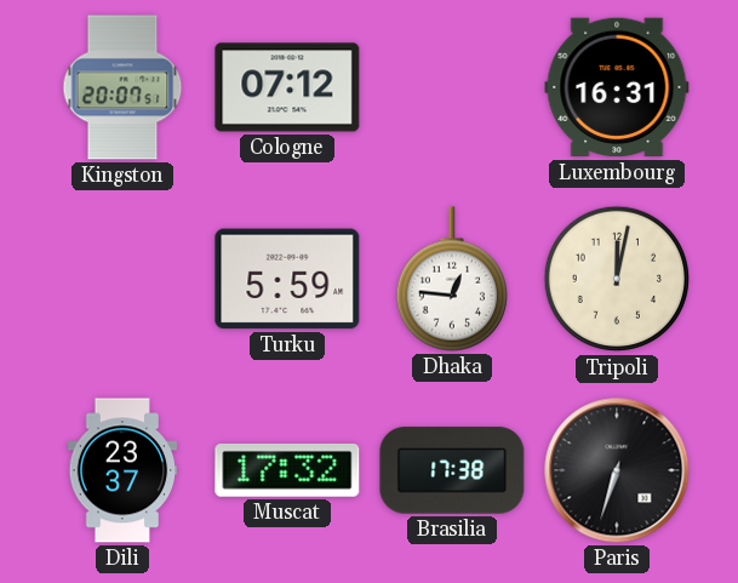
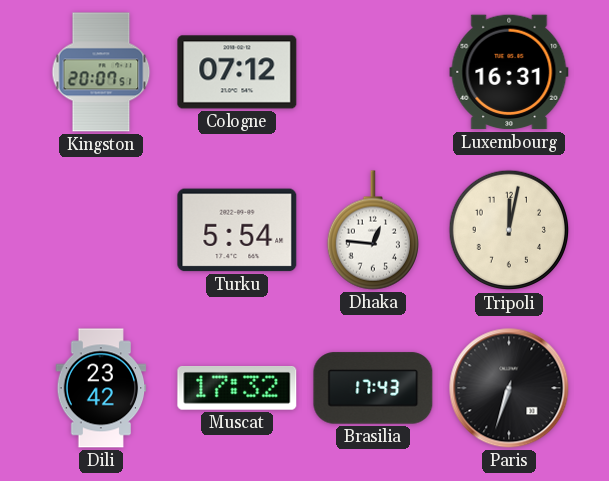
Turku: 5:59 -> 5:54 (237, 230)
Dili: 23:37 -> 23:42 (101, 388)
Brasilia: 17:38 -> 17:43 (373, 388)
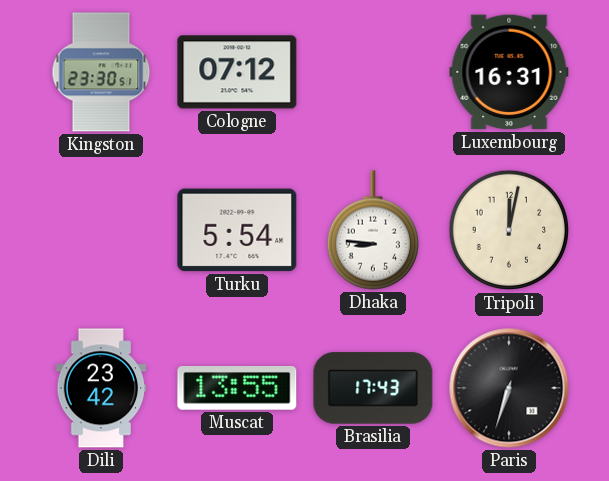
Kingston: 20:07 -> 23:30 (101, 72)
Dhaka: 12:46 -> 8:46 (373, 230)
Muscat: 17:32 -> 13:55 (237, 389)
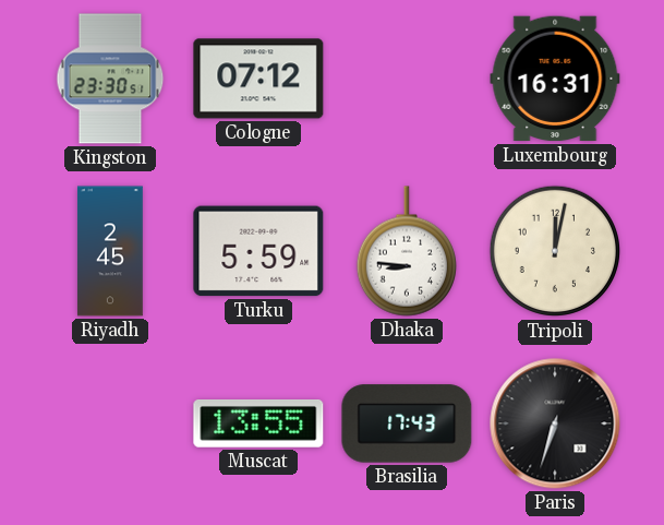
Riyadh: none -> 2:45 (110, 251)
Turku: 5:54 -> 5:59 (258, 251)
Dili: 23:42 -> none (101, 388)
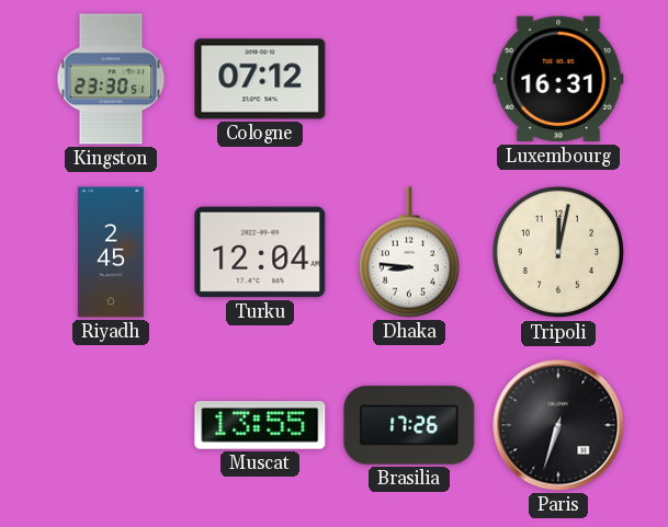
Turku: 5:59 -> 12:04 (260, 252)
Brasilia: 17:43 -> 17:26 (409, 425)
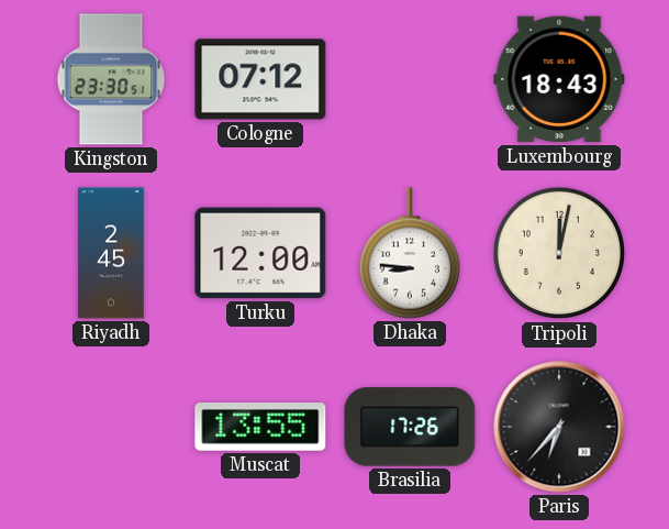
Luxembourg: 16:31 -> 18:43 (559, 79)
Turku: 12:04 -> 12:00 (260, 253)
Paris: 6:33 -> 6:37 (559, 427)
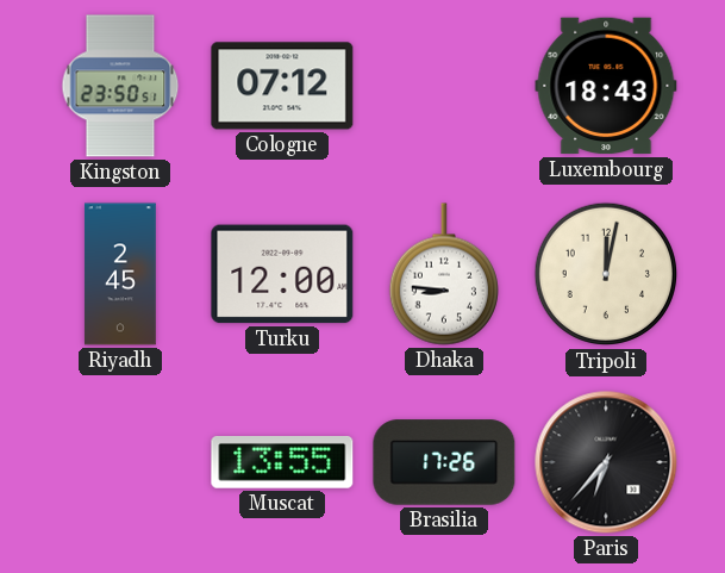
Kingston: 23:30 -> 23:50 (120, 86)
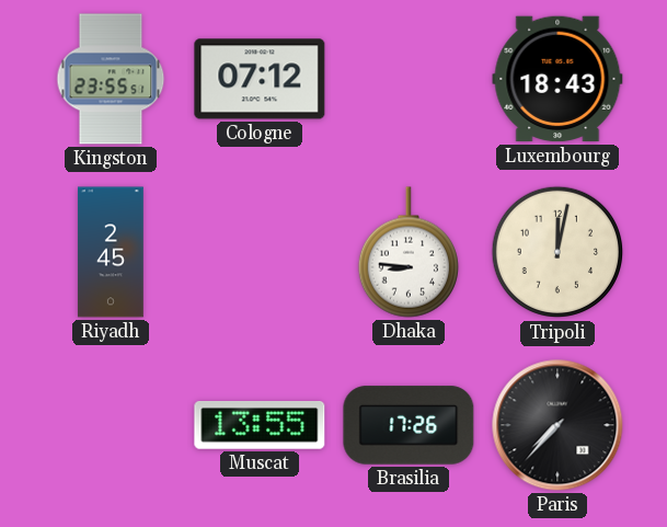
Kingston: 23:50 -> 23:55 (111, 79)
Turku: 12:00 -> none (282, 274)
Paris: 6:37 -> 7:37 (557, 425)
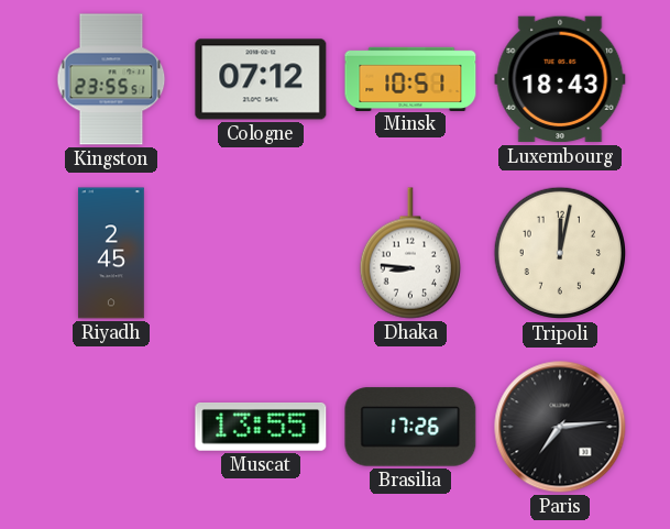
Minsk: none -> 10:51 (410, 78)
Paris: 7:37 -> 7:14 (560, 427)
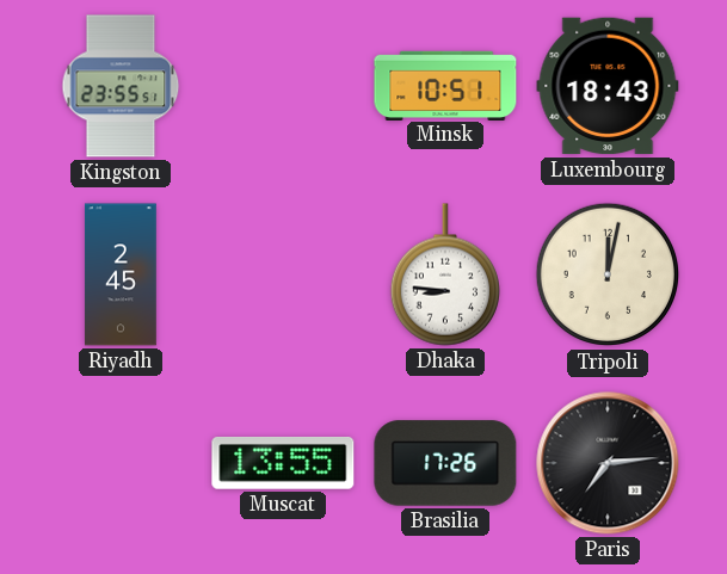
Cologne: 07:12 -> none (261, 79)
